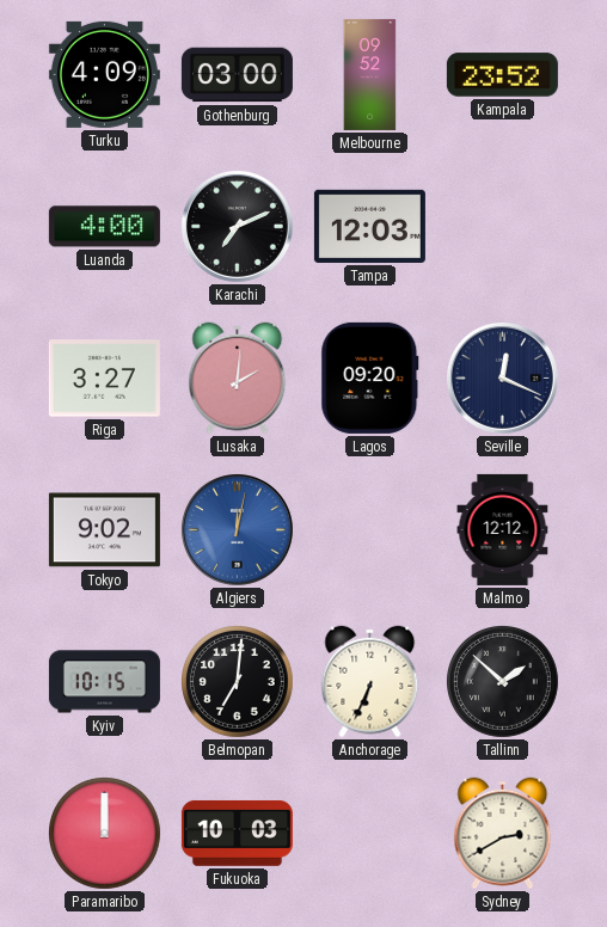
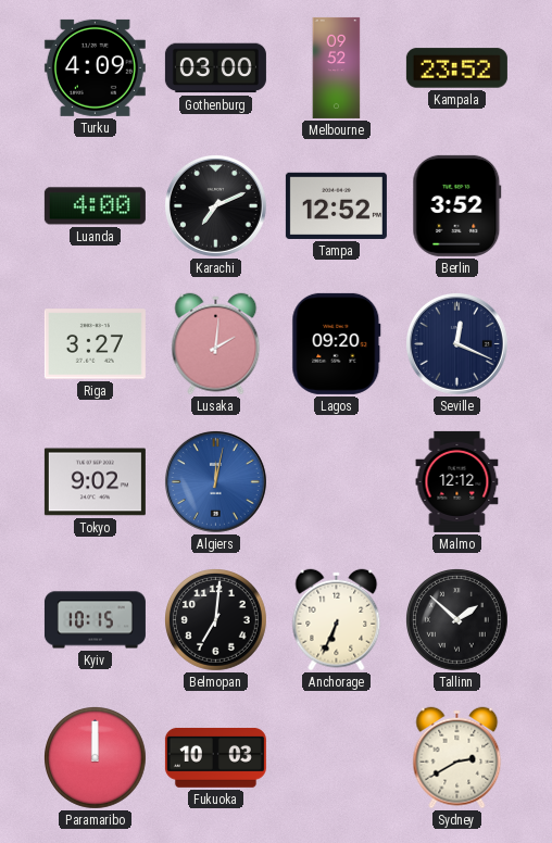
Tampa: 12:03 -> 12:52 (336, 205)
Berlin: none -> 3:52 (457, 205)
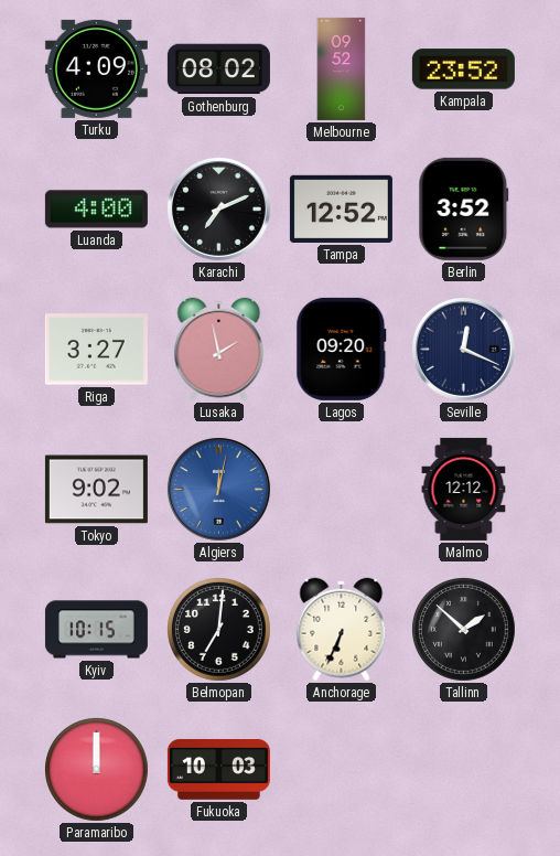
Gothenburg: 03:00 -> 08:02 (218, 69)
Lusaka: 2:01 -> 1:58 (219, 350)
Sydney: 2:40 -> none (457, 758)
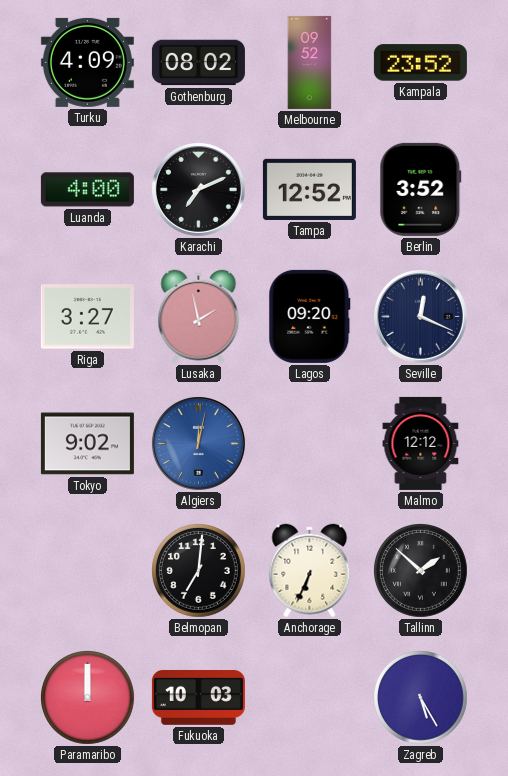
Kyiv: 10:15 -> none (96, 630)
Zagreb: none -> 5:25 (421, 698)
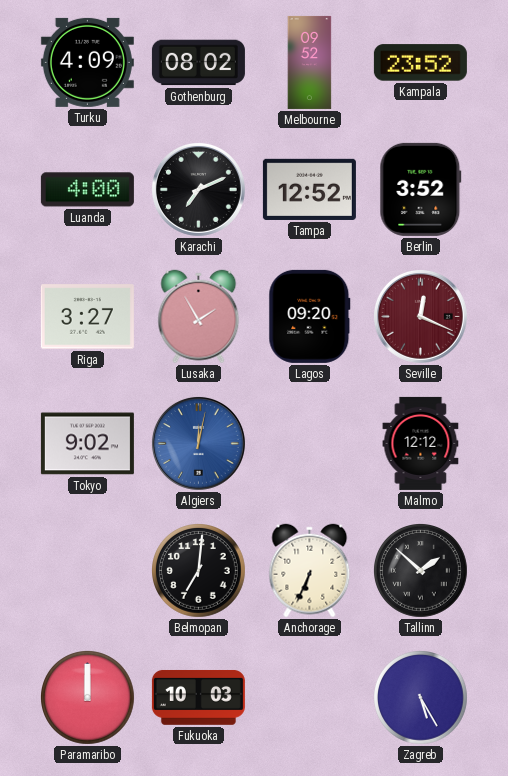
Lusaka: 1:58 -> 1:55 (199, 317)
Seville dial: navy -> burgundy (420, 316)
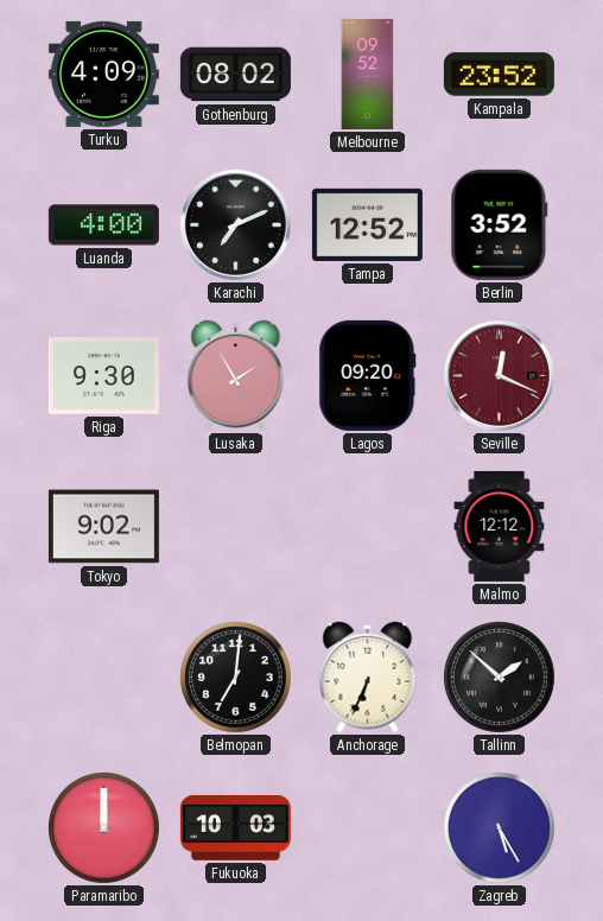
Riga: 3:27 -> 9:30 (103, 376)
Algiers: 12:02 -> none (198, 443)
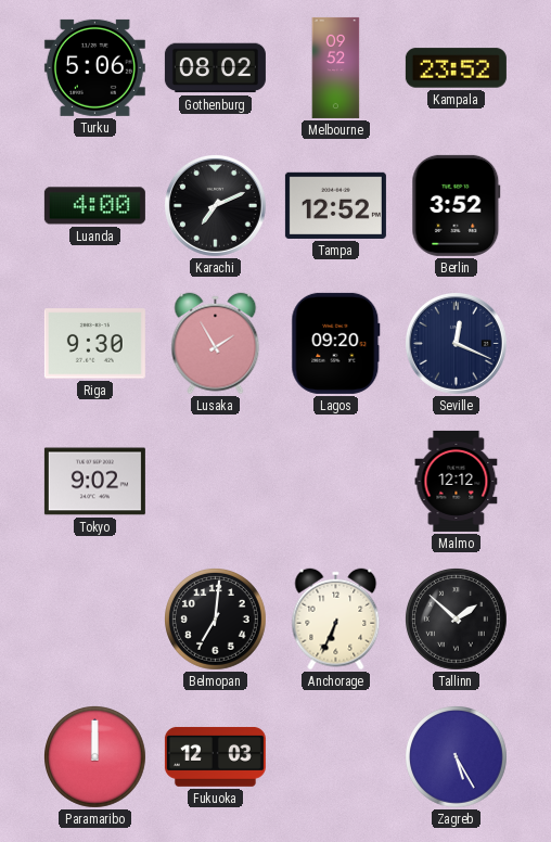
Turku: 4:09 -> 5:06 (94, 67)
Seville dial: burgundy -> navy (456, 343)
Fukuoka: 10:03 -> 12:03 (215, 756)
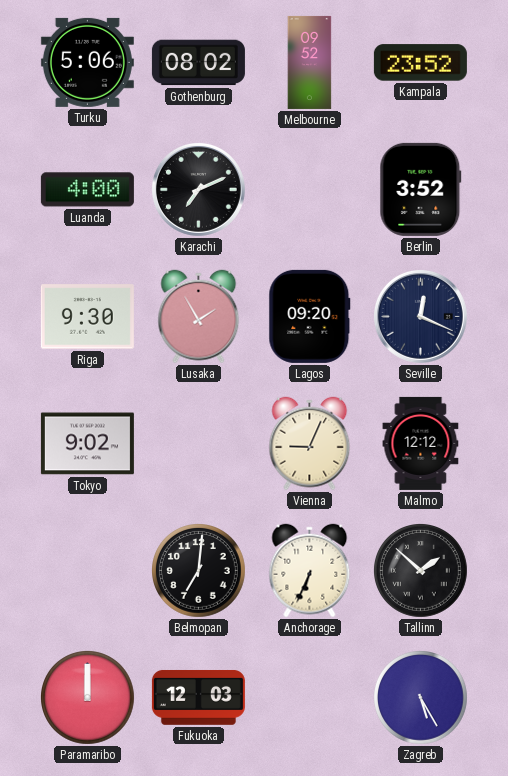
Tampa: 12:52 -> none (335, 205)
Vienna: none -> 9:04 (310, 444)
